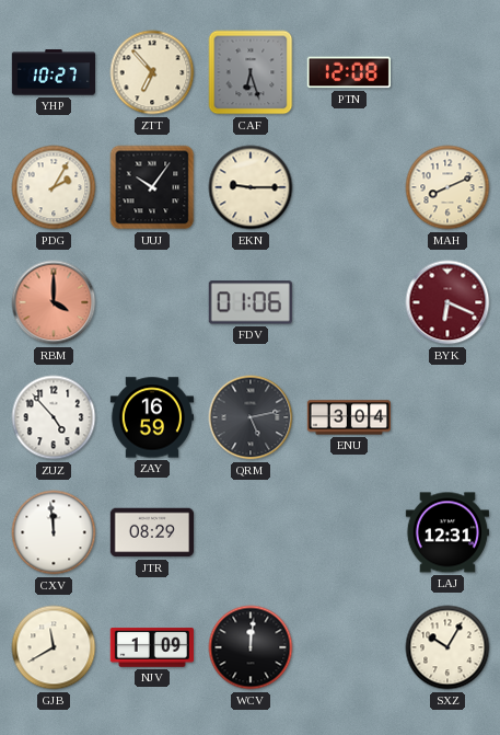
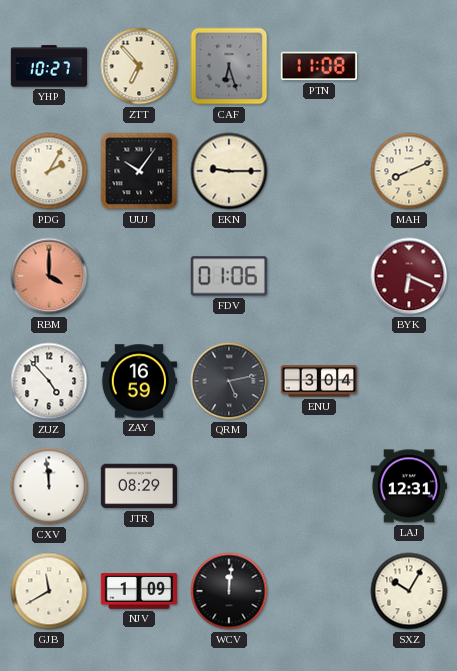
PTN: 12:08 -> 11:08 (319, 66)
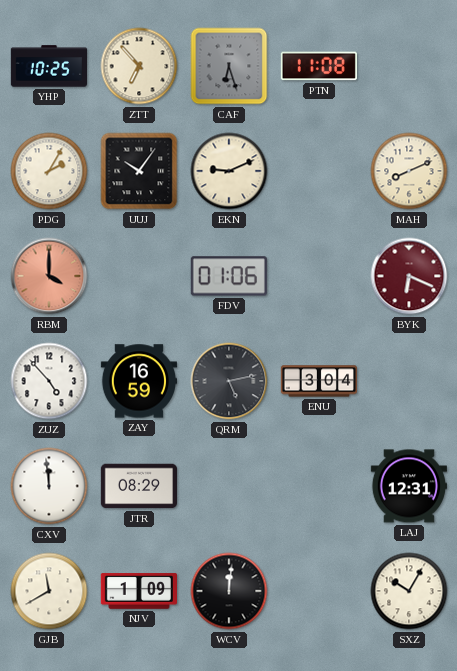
YHP: 10:27 -> 10:25 (48, 66)
EKN: 9:15 -> 9:11 (229, 171)
